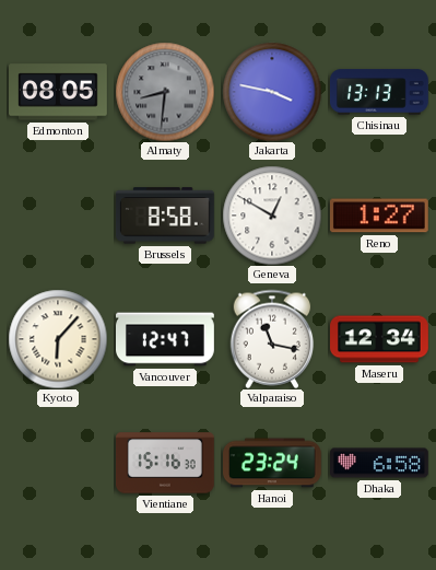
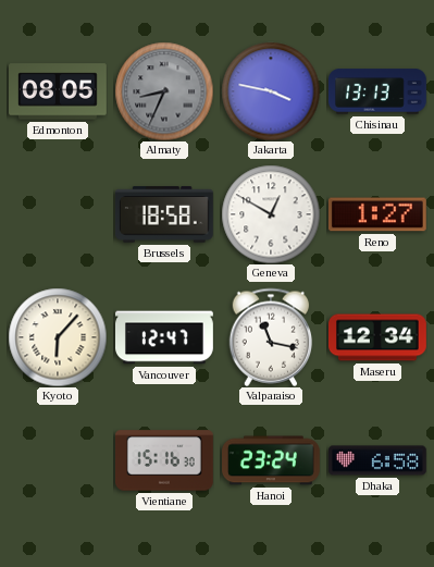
Almaty: 8:31 -> 8:34 (164, 91)
Brussels: 8:58 -> 18:58 (164, 214)
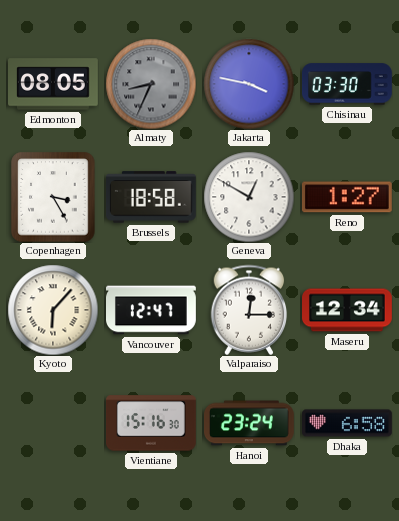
Chisinau: 13:13 -> 03:30 (347, 84)
Copenhagen: none -> 3:25 (53, 197)
Valparaiso: 11:17 -> 12:15 (249, 310)
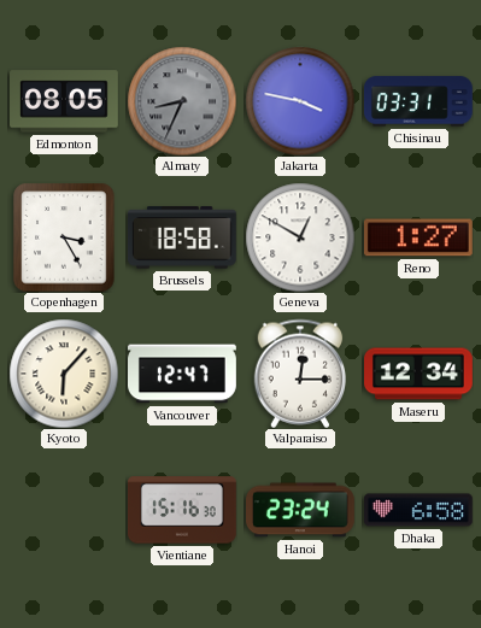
Chisinau: 03:30 -> 03:31 (418, 101)
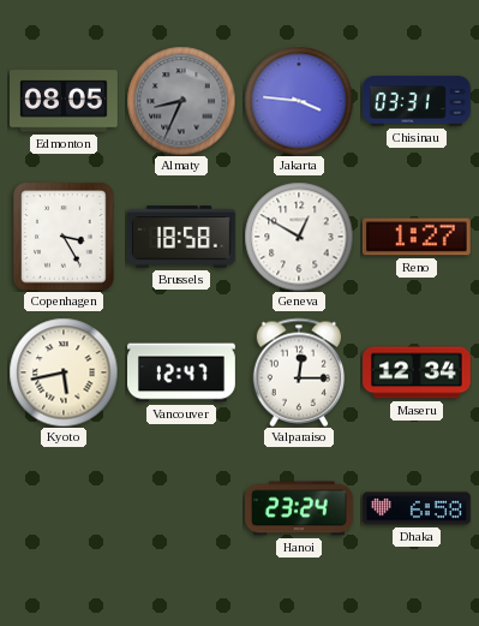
Jakarta: 3:47 -> 3:46 (299, 101)
Kyoto: 6:07 -> 5:43 (64, 372)
Vientiane: 15:16 -> none (183, 510)
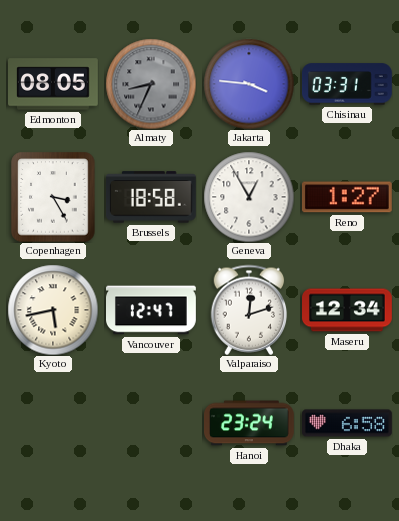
Geneva: 12:50 -> 12:55 (249, 197)
Valparaiso: 12:15 -> 12:12 (249, 310)
